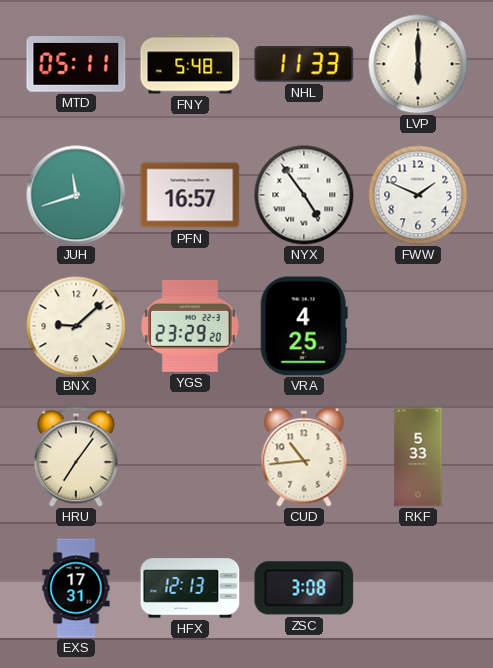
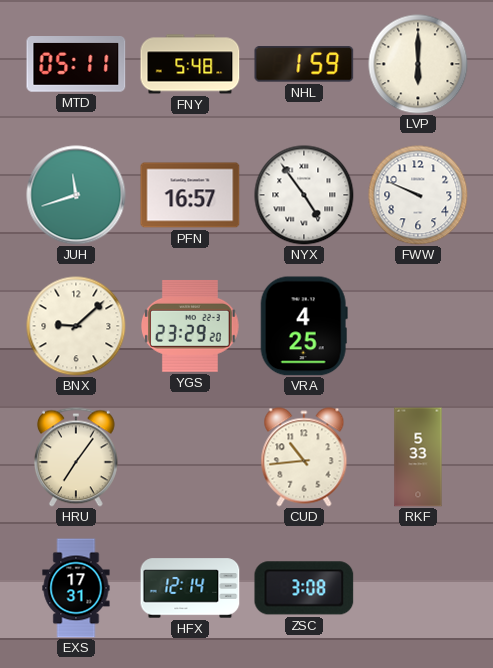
NHL: 11:33 -> 1:59 (304, 64)
FWW: 1:49 -> 9:49 (418, 195)
HFX: 12:13 -> 12:14 (190, 588)
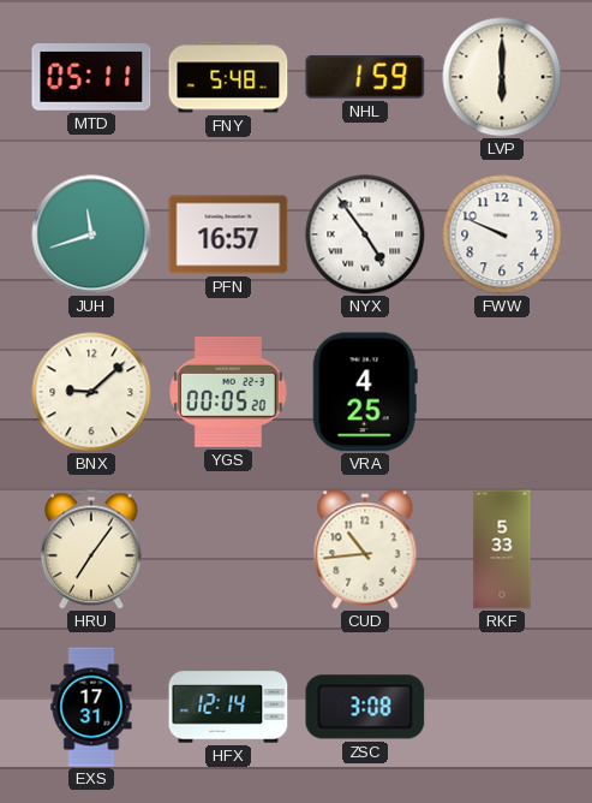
YGS: 23:29 -> 00:05 (229, 392)
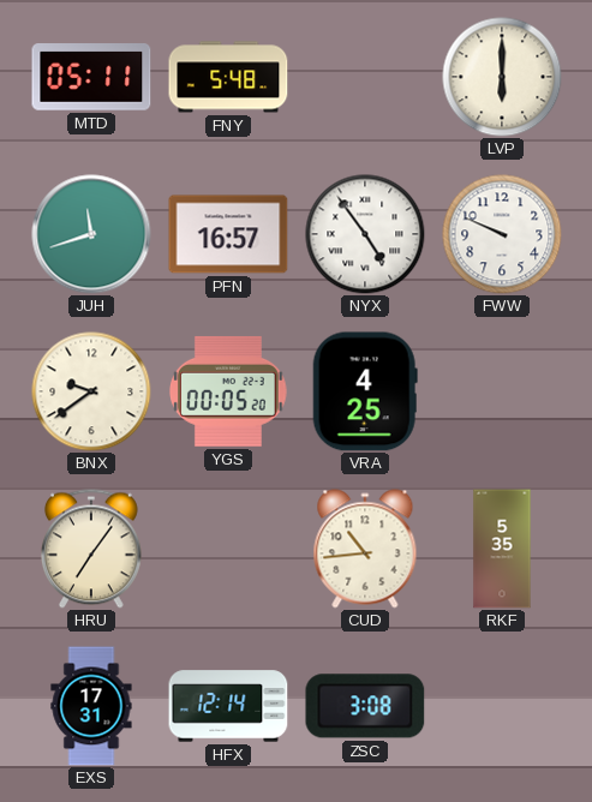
NHL: 1:59 -> none (365, 77)
BNX: 9:08 -> 9:39 (91, 391)
RKF: 5:33 -> 5:35 (502, 549)
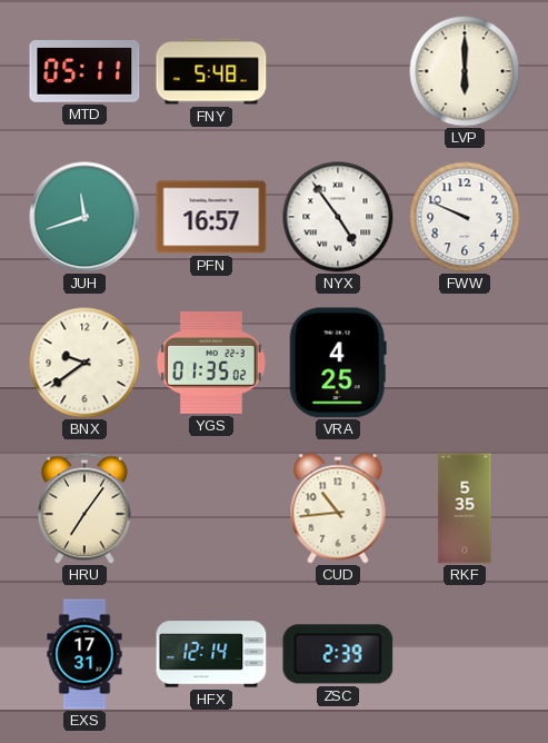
YGS: 00:05 -> 01:35 (212, 363)
ZSC: 3:08 -> 2:39 (338, 654)
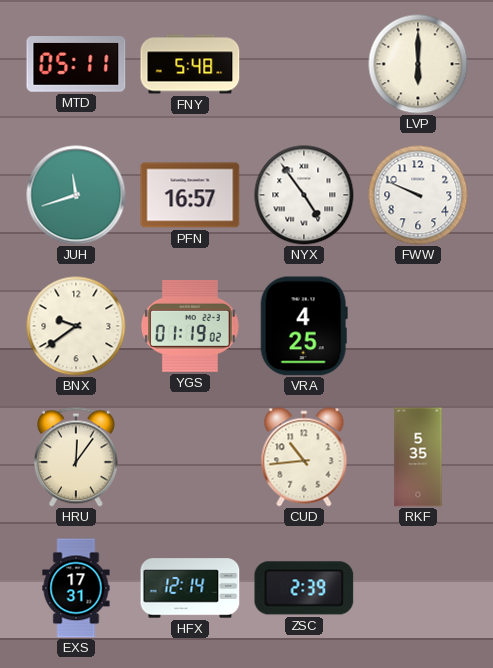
YGS: 01:35 -> 01:19 (191, 326)
HRU: 7:06 -> 12:06 (76, 457)
